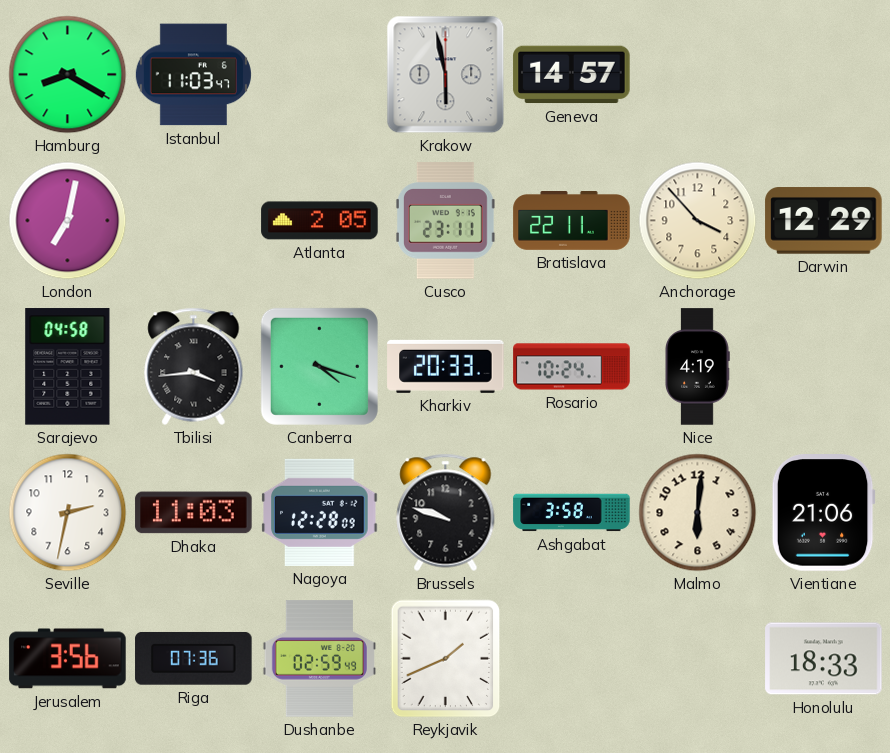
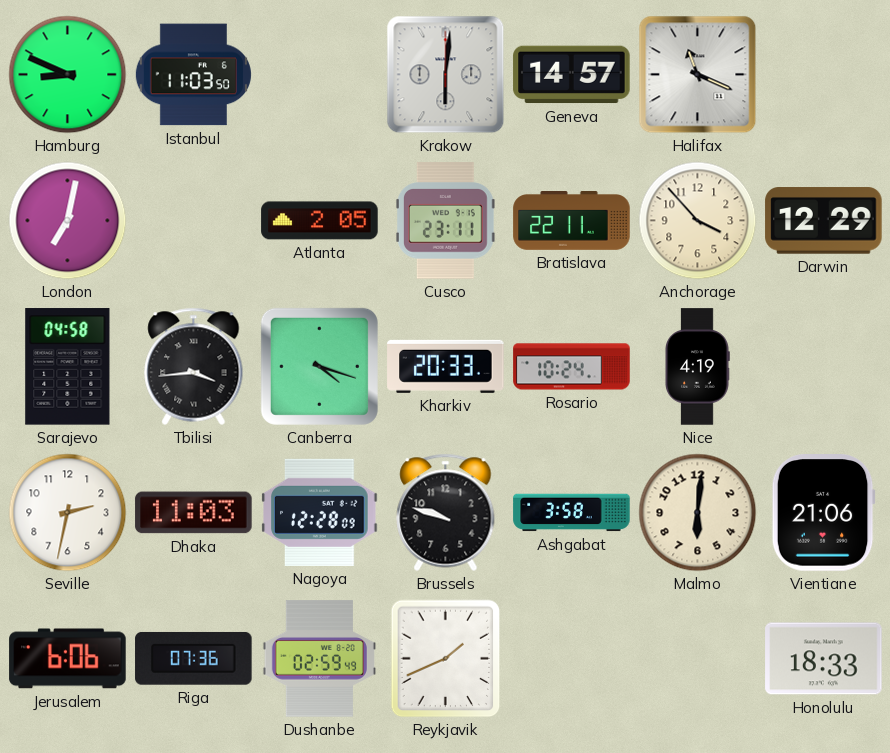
Hamburg: 8:20 -> 8:49 (68, 75)
Istanbul: 11:03:47 -> 11:03:50 (193, 75)
Krakow: 5:58 -> 6:01 (446, 75)
Halifax: none -> 11:19 (698, 75)
Jerusalem: 3:56 -> 6:06 (68, 659)
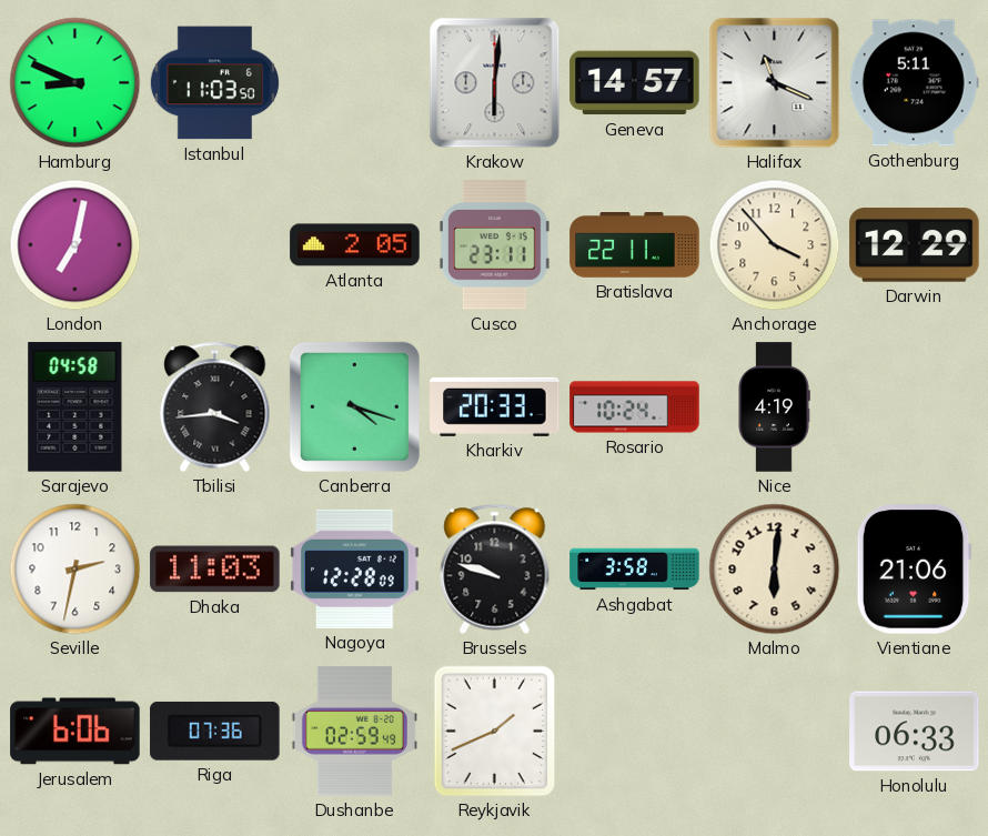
Gothenburg: none -> 5:11 (914, 83)
Honolulu: 18:33 -> 06:33 (915, 732)
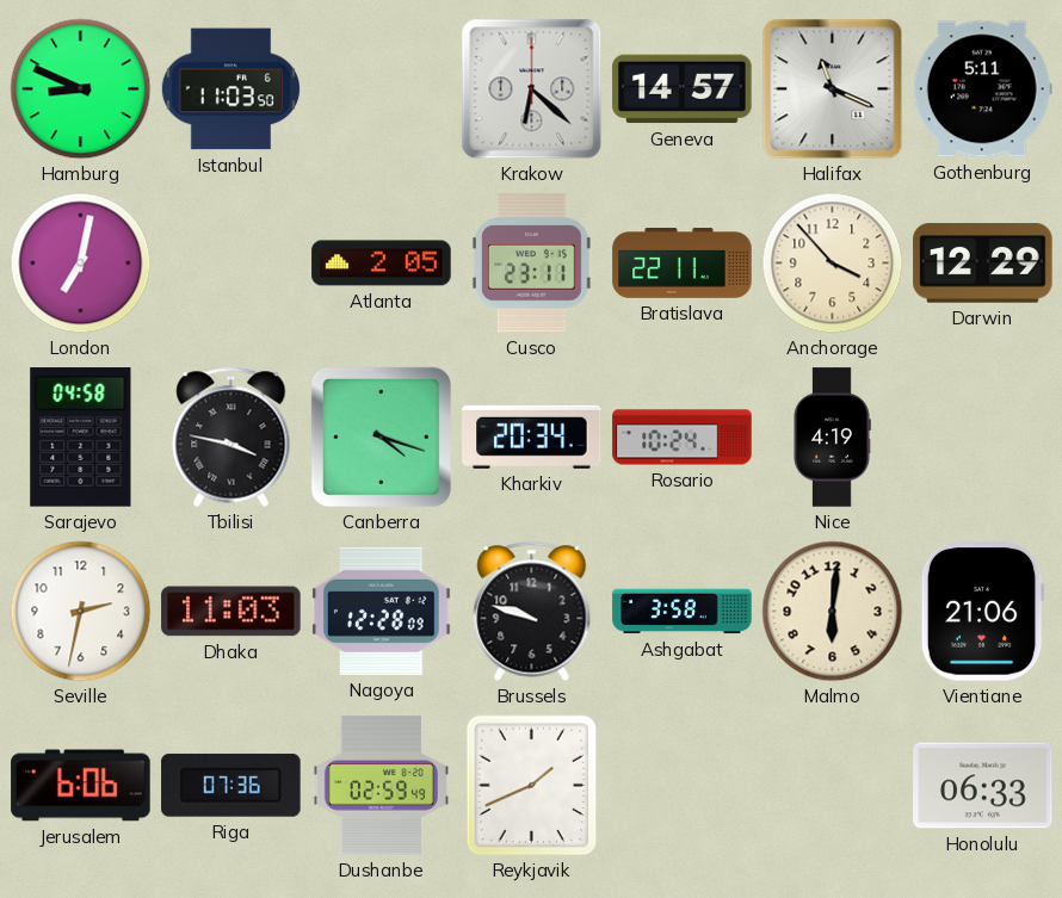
Krakow: 6:01 -> 6:22 (532, 89)
Tbilisi: 3:44 -> 3:47 (231, 436)
Kharkiv: 20:33 -> 20:34 (532, 436)
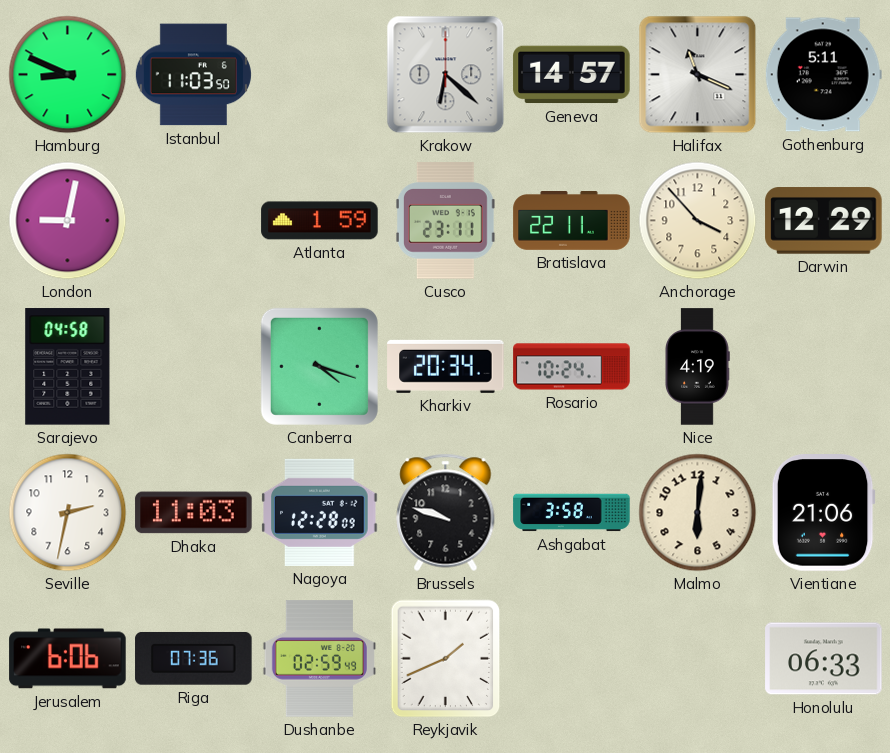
London: 7:02 -> 9:02 (68, 221)
Atlanta: 2:05 -> 1:59 (320, 221)
Tbilisi: 3:47 -> none (231, 436)
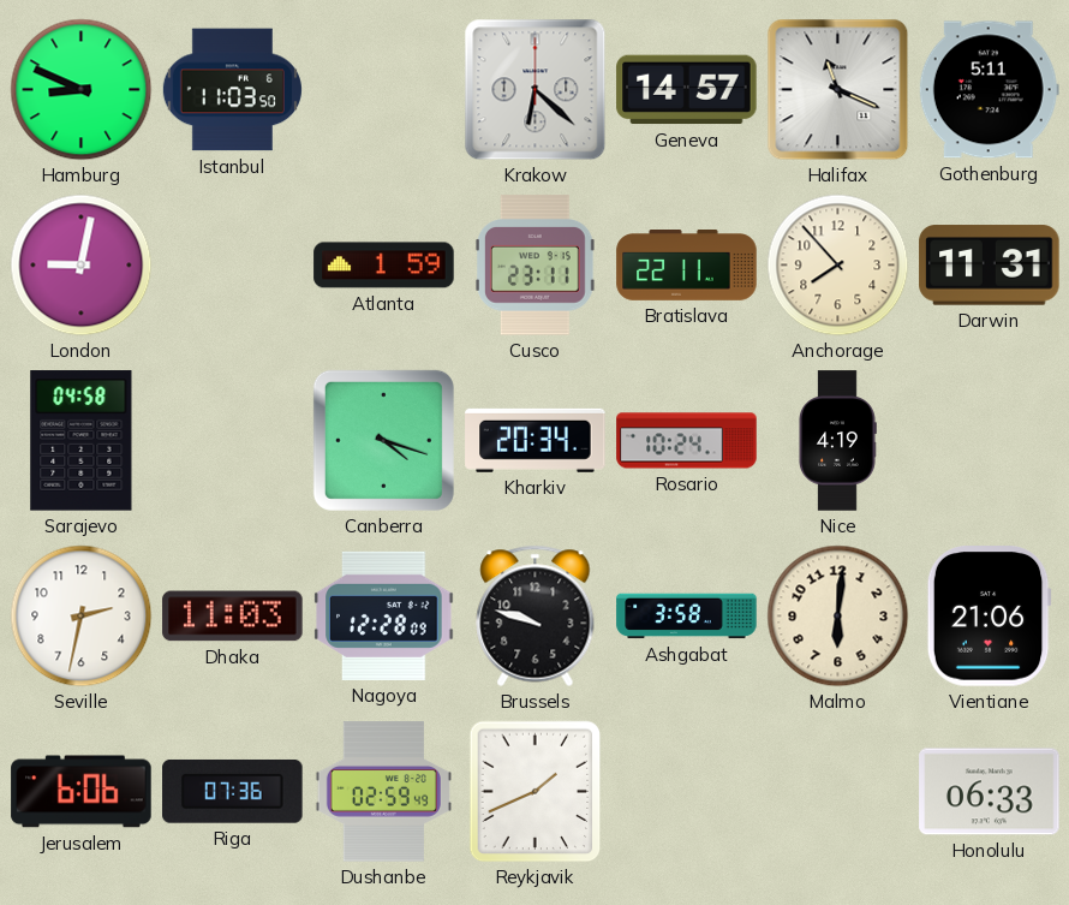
Anchorage: 3:53 -> 7:53 (838, 266)
Darwin: 12:29 -> 11:31 (990, 266)
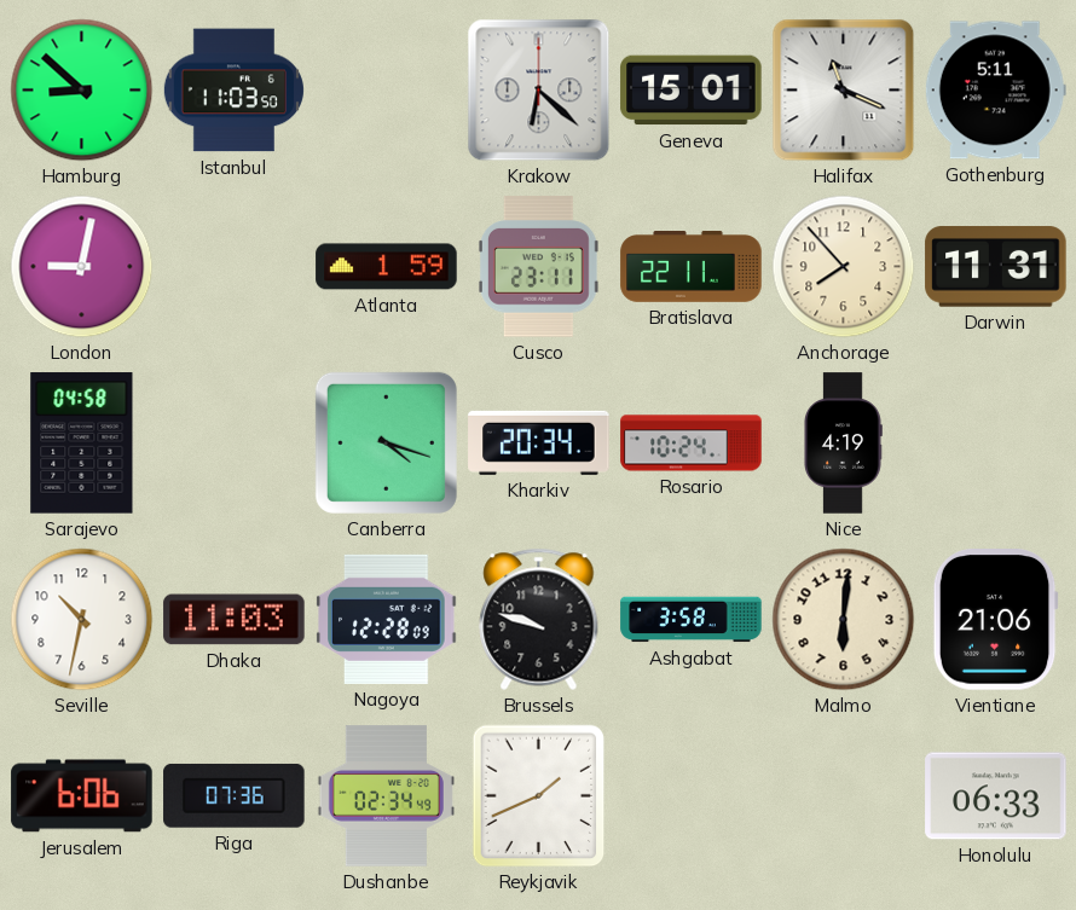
Hamburg: 8:49 -> 8:52 (82, 91)
Geneva: 14:57 -> 15:01 (692, 91)
Seville: 2:32 -> 10:32 (82, 620)
Dushanbe: 02:59 -> 02:34 (386, 796)
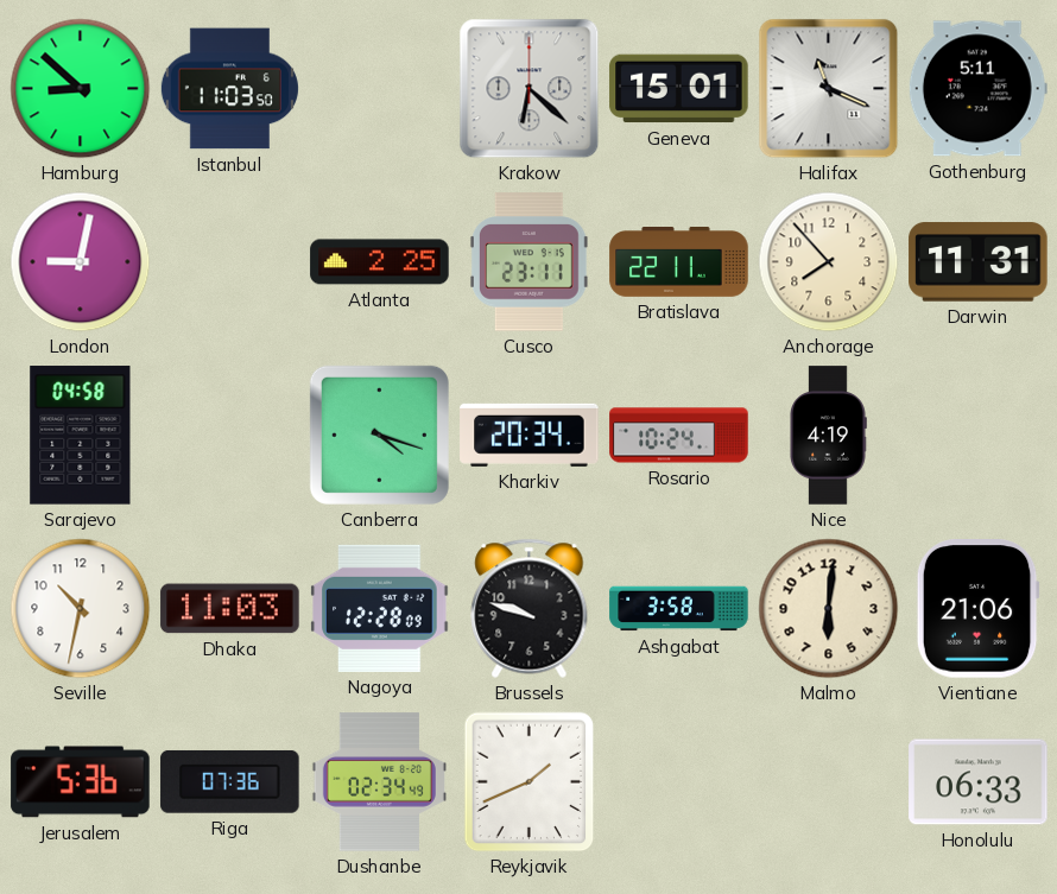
Atlanta: 1:59 -> 2:25 (380, 262)
Jerusalem: 6:06 -> 5:36 (81, 782)
